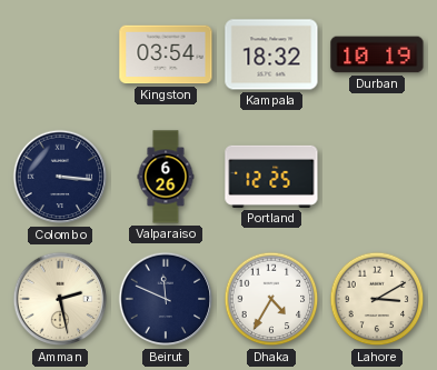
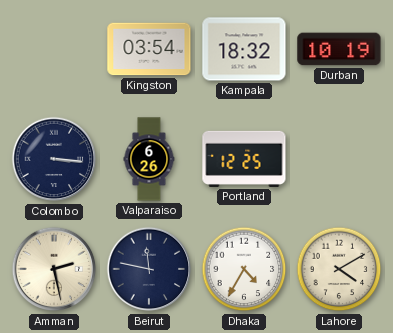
Beirut: 11:49 -> 11:47 (149, 269)
Lahore: 3:10 -> 4:10 (339, 269)
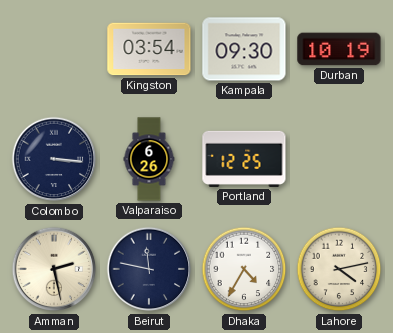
Kampala: 18:32 -> 09:30 (244, 49)
Lahore: 4:10 -> 4:13 (339, 269)
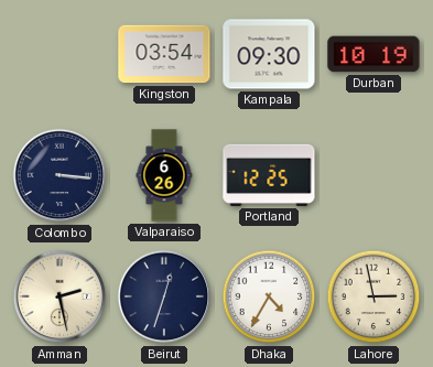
Beirut: 11:47 -> 12:33 (164, 296)
Lahore: 4:13 -> 2:58 (374, 296)
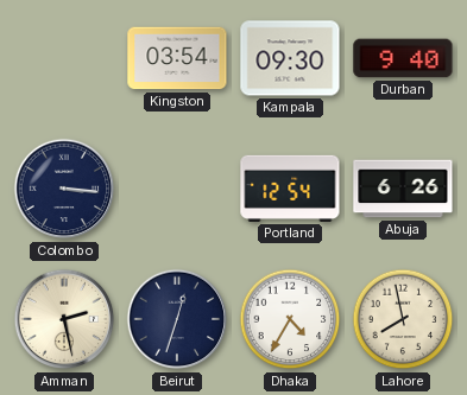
Durban: 10:19 -> 9:40 (403, 58)
Valparaiso: 6:26 -> none (164, 175)
Portland: 12:25 -> 12:54 (290, 189)
Abuja: none -> 6:26 (403, 189)
Lahore: 2:58 -> 7:58 (403, 319)
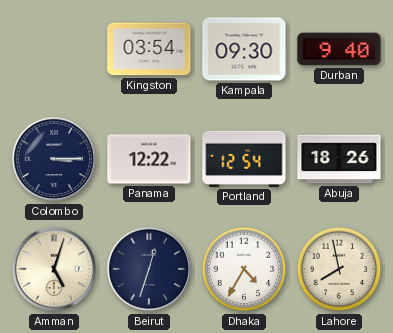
Colombo: 3:16 -> 3:15 (54, 159)
Panama: none -> 12:22 (149, 159)
Abuja: 6:26 -> 18:26 (339, 159)
Amman: 2:28 -> 5:03 (54, 269)
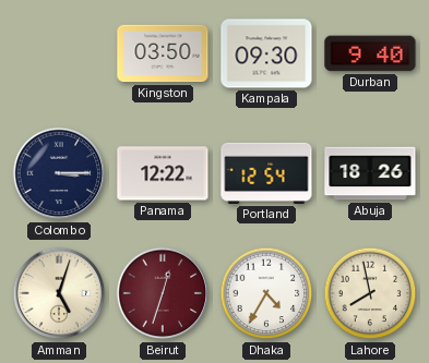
Kingston: 03:54 -> 03:50 (163, 53)
Beirut dial: navy -> burgundy (163, 293)
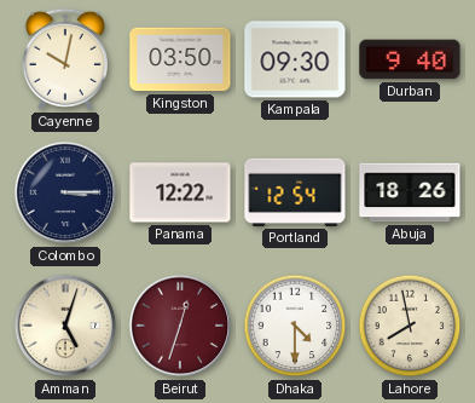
Cayenne: none -> 10:02 (65, 59)
Dhaka: 4:35 -> 4:30 (295, 326)
